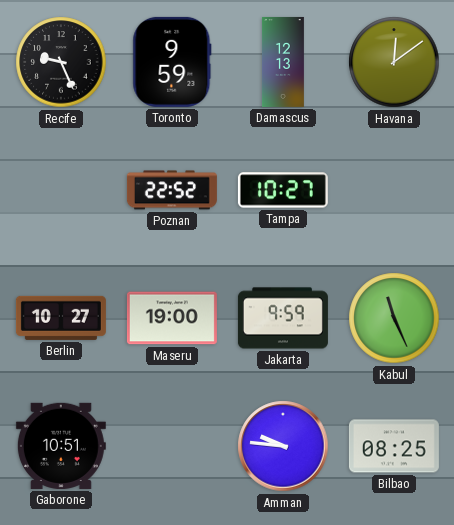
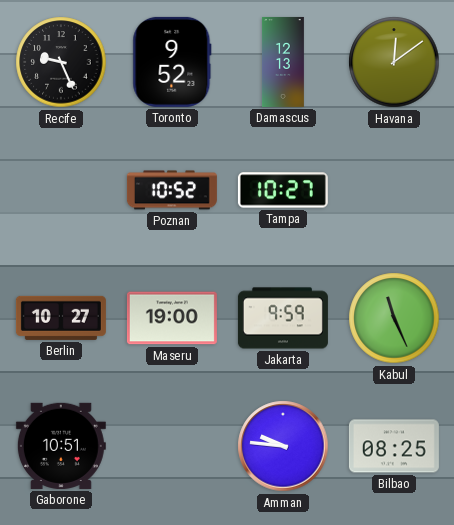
Toronto: 9:59 -> 9:52 (172, 62)
Poznan: 22:52 -> 10:52 (172, 190)
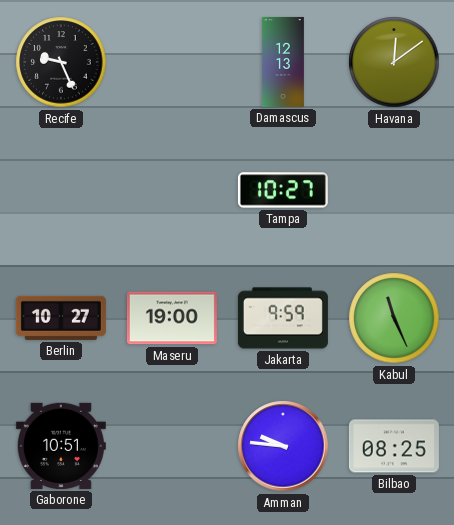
Toronto: 9:52 -> none (172, 62)
Poznan: 10:52 -> none (172, 190)
